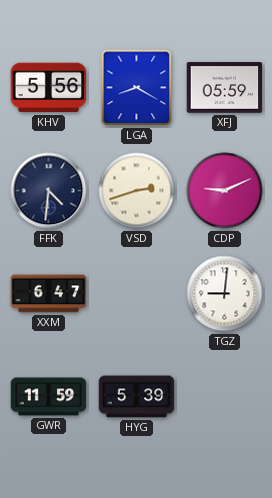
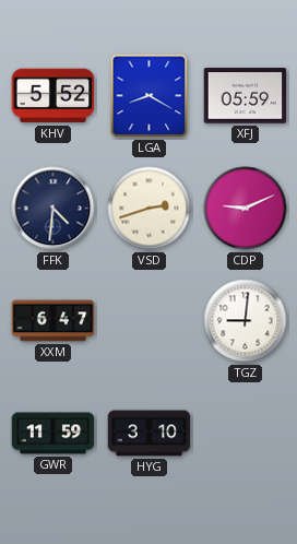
KHV: 5:56 -> 5:52 (54, 96)
HYG: 5:39 -> 3:10 (150, 434)
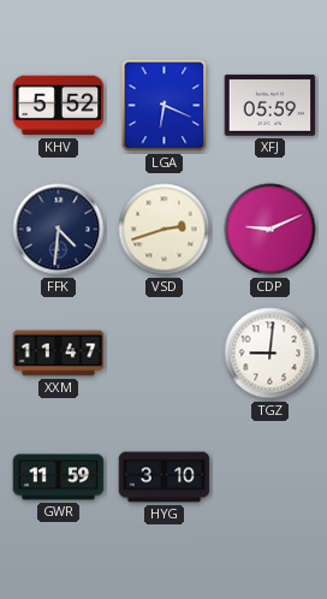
LGA: 8:20 -> 6:19 (165, 106)
XXM: 6:47 -> 11:47 (59, 354)
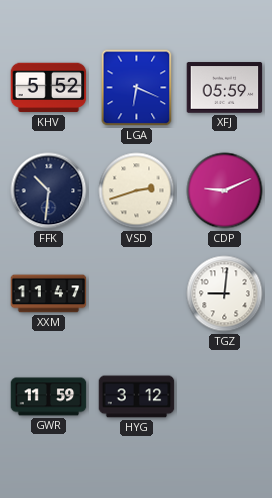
FFK: 4:31 -> 10:31 (49, 191)
HYG: 3:10 -> 3:12 (137, 397)
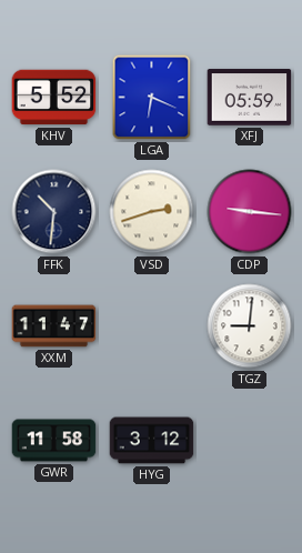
CDP: 9:11 -> 9:16 (250, 212)
GWR: 11:59 -> 11:58 (54, 441)
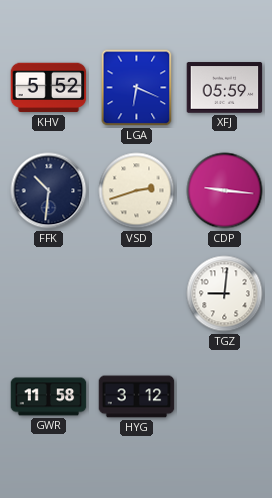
XXM: 11:47 -> none (54, 326)
